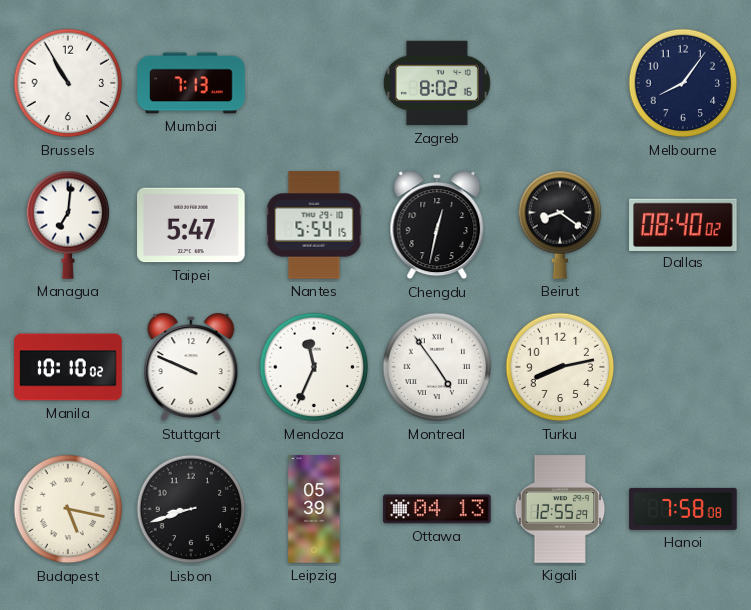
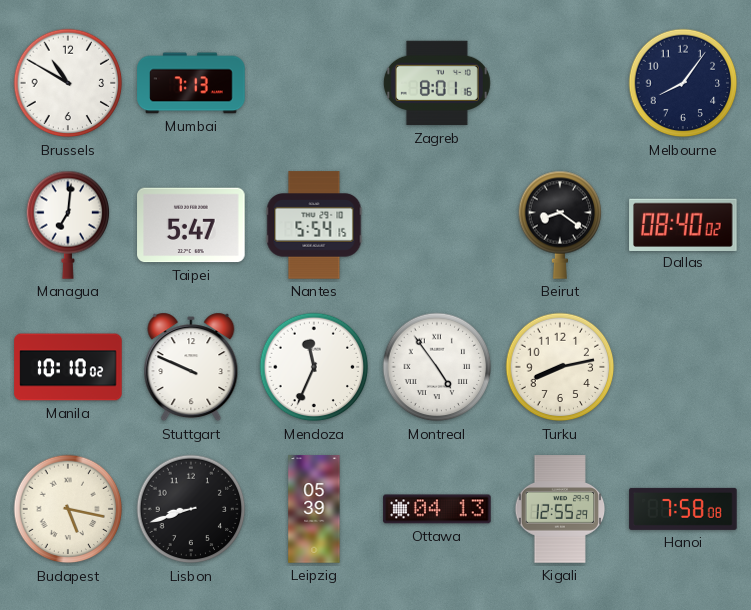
Brussels: 10:55 -> 10:50 (68, 83)
Zagreb: 8:02 -> 8:01 (437, 83)
Chengdu: 12:32 -> none (437, 225)
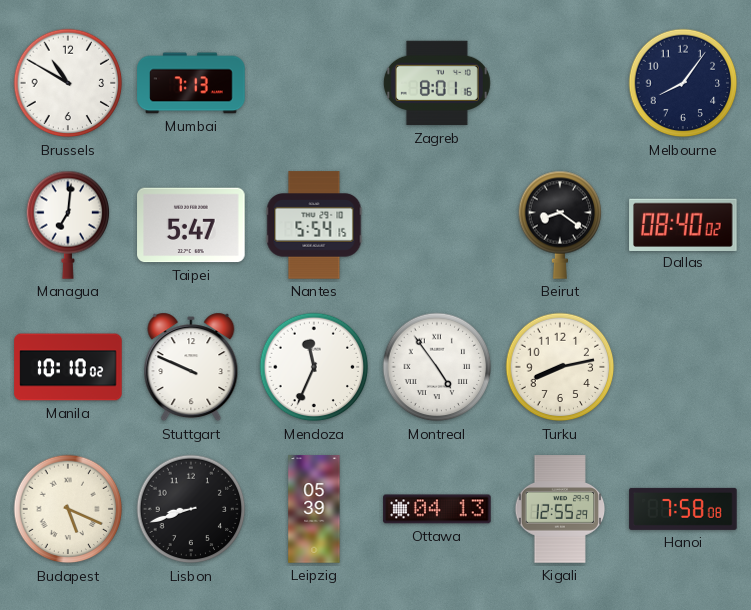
Budapest: 5:17 -> 5:19 (68, 509)
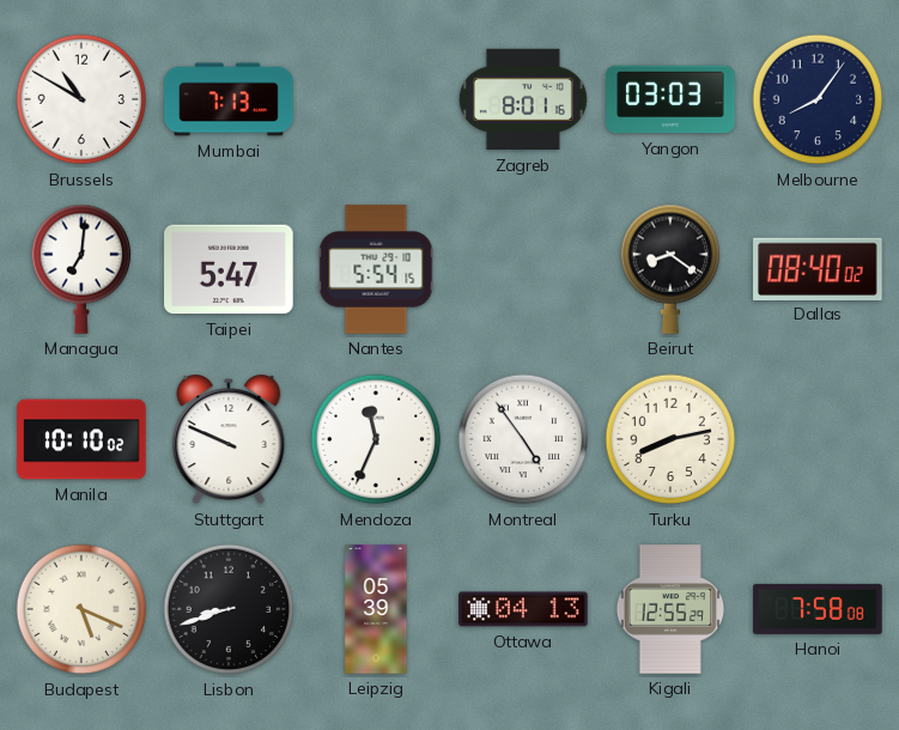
Yangon: none -> 03:03 (670, 99)
